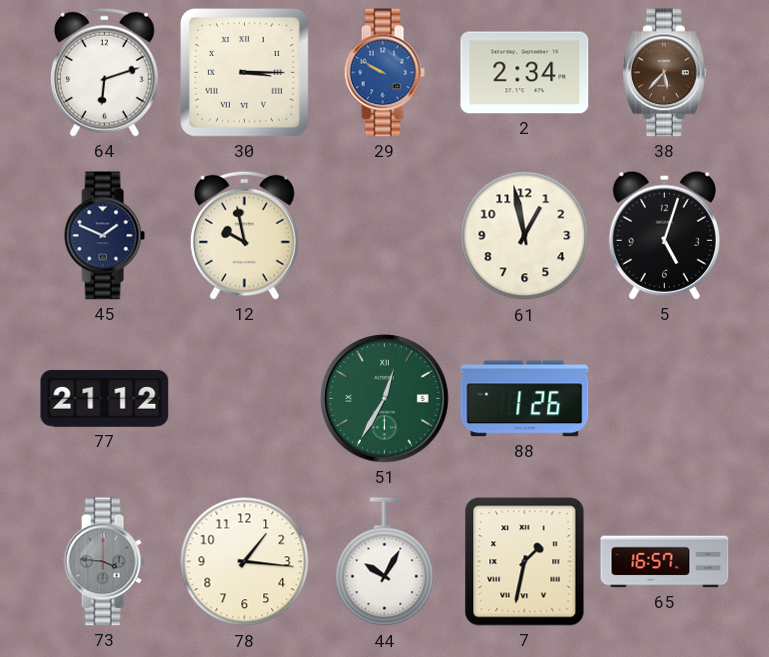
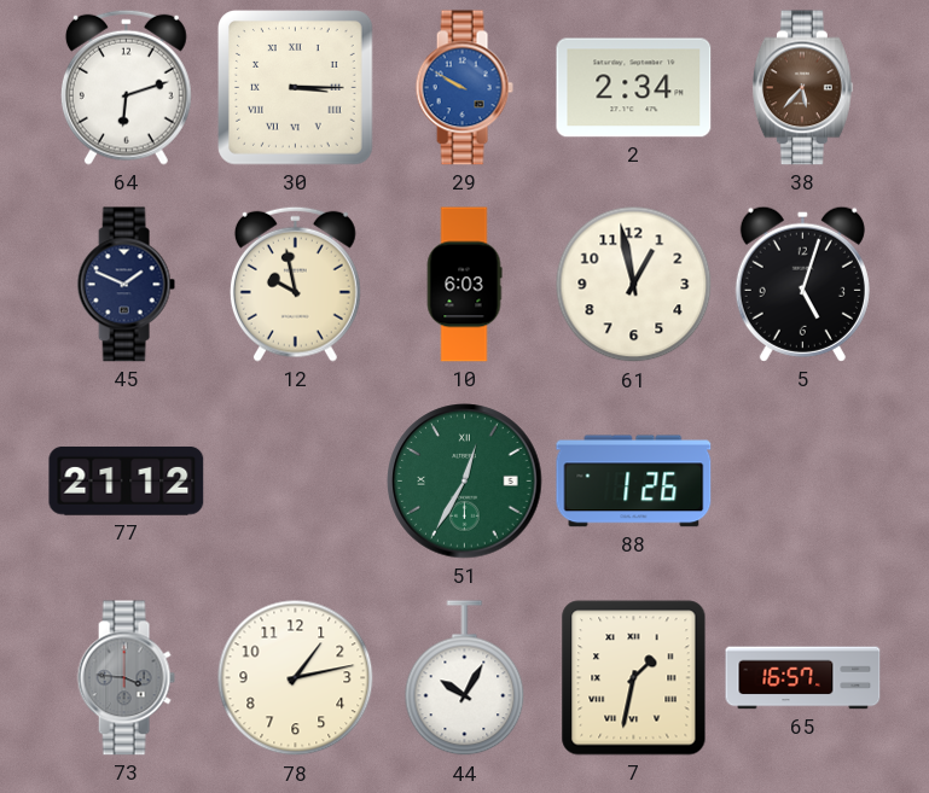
10: none -> 6:03 (464, 285)
78: 1:16 -> 1:13 (296, 678)
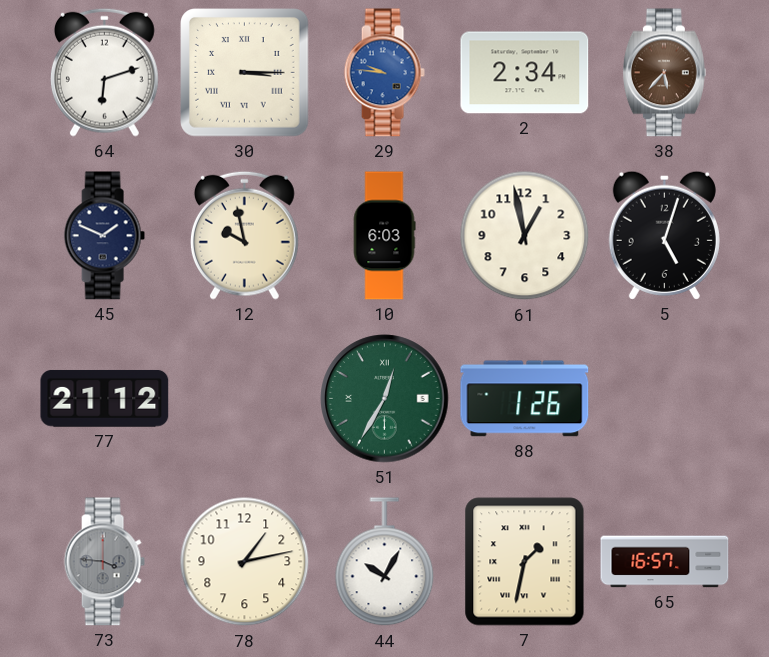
29: 9:50 -> 9:46 (384, 73)
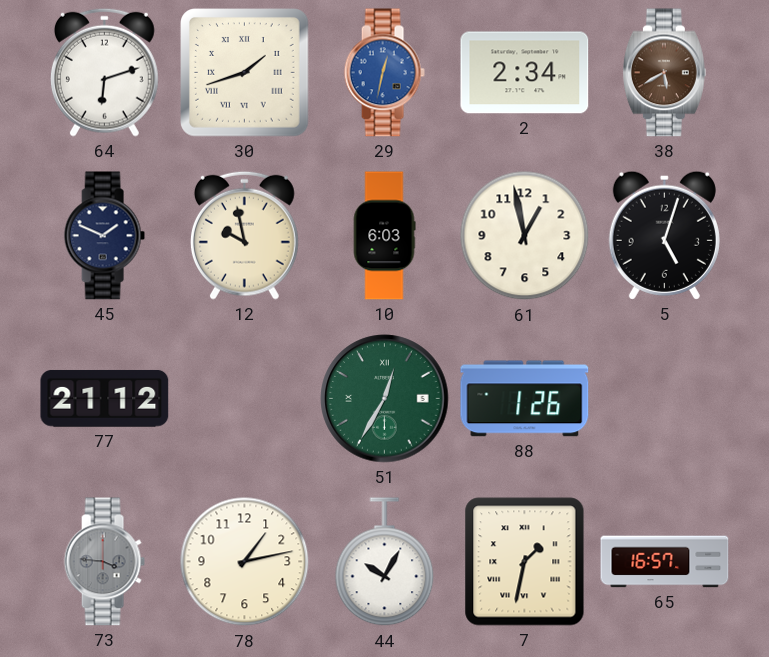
30: 3:15 -> 1:42 (245, 73)
29: 9:46 -> 12:32 (384, 73)
38: 5:37 -> 5:40 (664, 73)
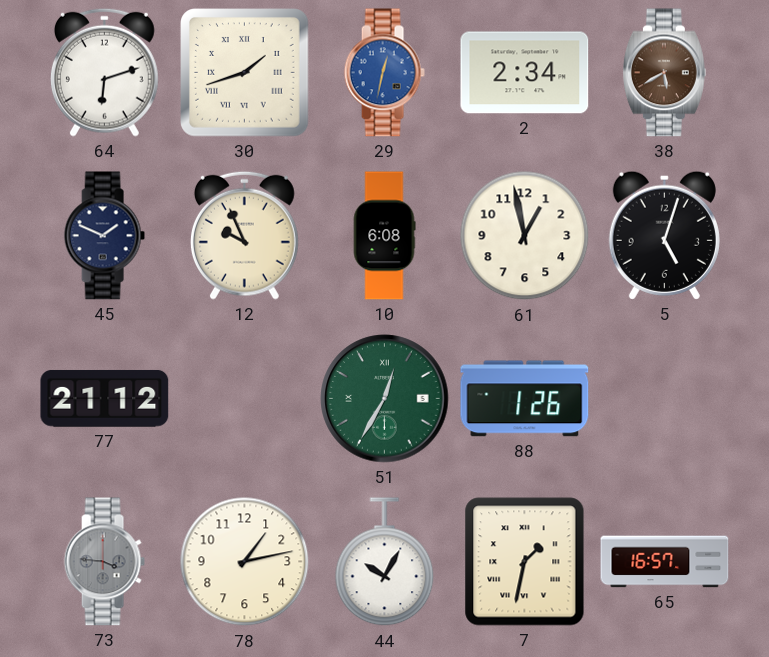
12: 9:58 -> 9:56 (244, 235)
10: 6:03 -> 6:08 (384, 236)
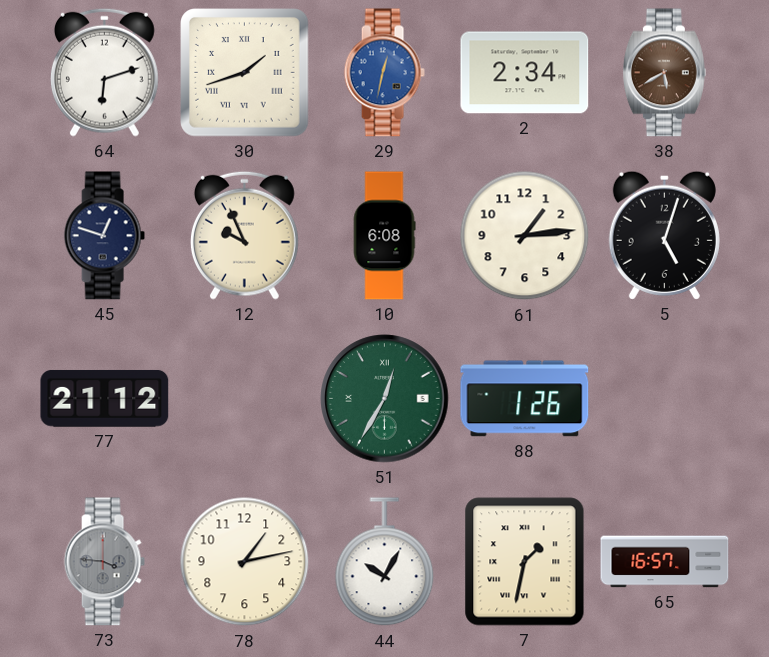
45: 1:49 -> 12:48 (104, 236)
61: 12:58 -> 1:14 (525, 236)
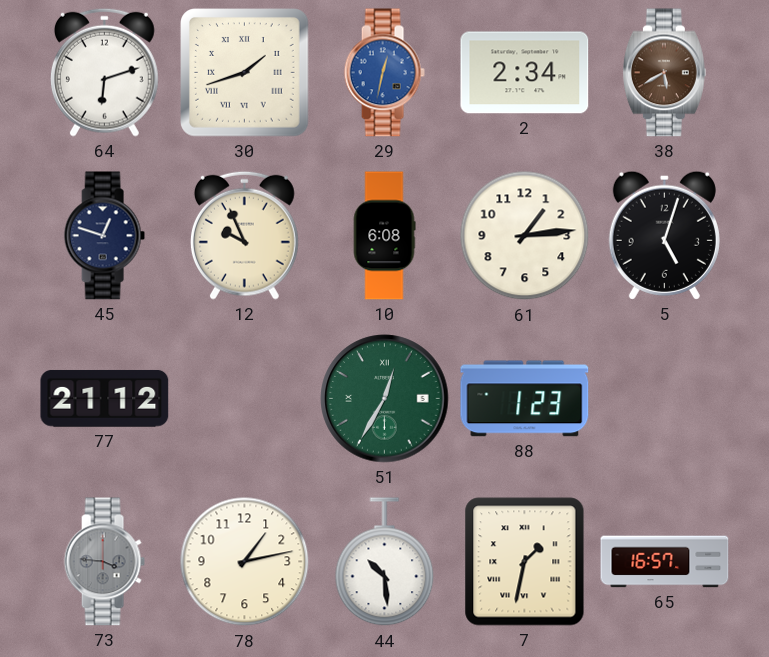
88: 1:26 -> 1:23 (525, 399)
44: 10:05 -> 10:29 (385, 562)
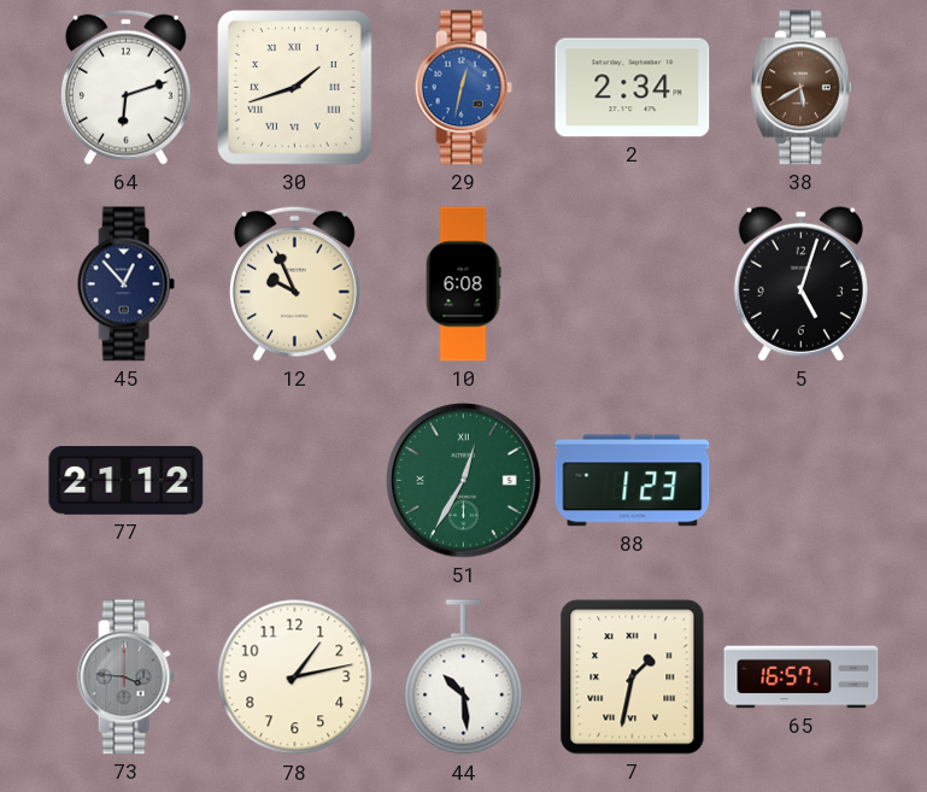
45: 12:48 -> 12:53 (125, 284)
61: 1:14 -> none (525, 236)
